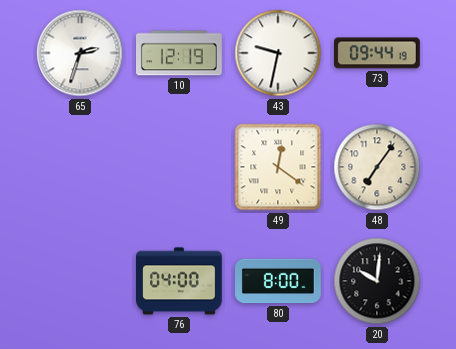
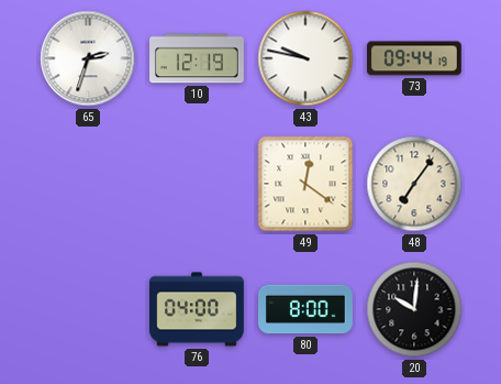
43: 9:32 -> 9:47 (305, 58)
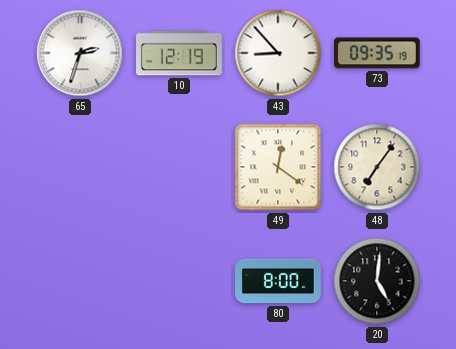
43: 9:47 -> 8:53 (278, 53)
73: 09:44 -> 09:35 (378, 53)
76: 04:00 -> none (198, 309)
20: 10:01 -> 5:01 (377, 281)
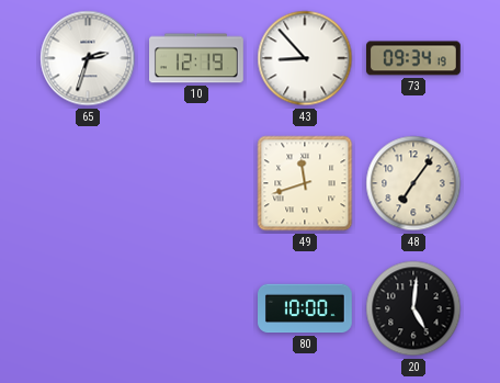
73: 09:35 -> 09:34 (414, 58)
49: 12:21 -> 11:42 (305, 183)
80: 8:00 -> 10:00 (306, 308)
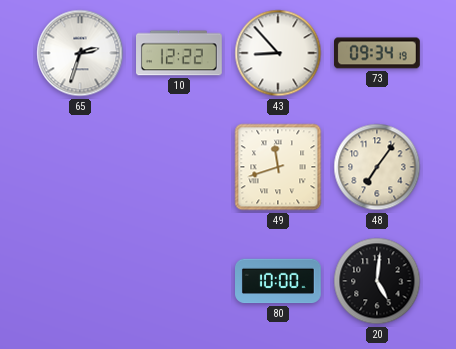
10: 12:19 -> 12:22 (180, 53)
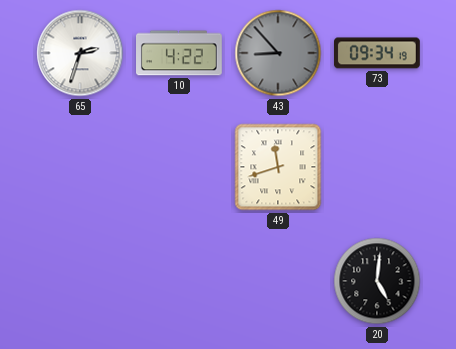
10: 12:22 -> 4:22 (180, 53)
43 dial: white -> grey (278, 53)
48: 7:06 -> none (377, 167)
80: 10:00 -> none (279, 281)
